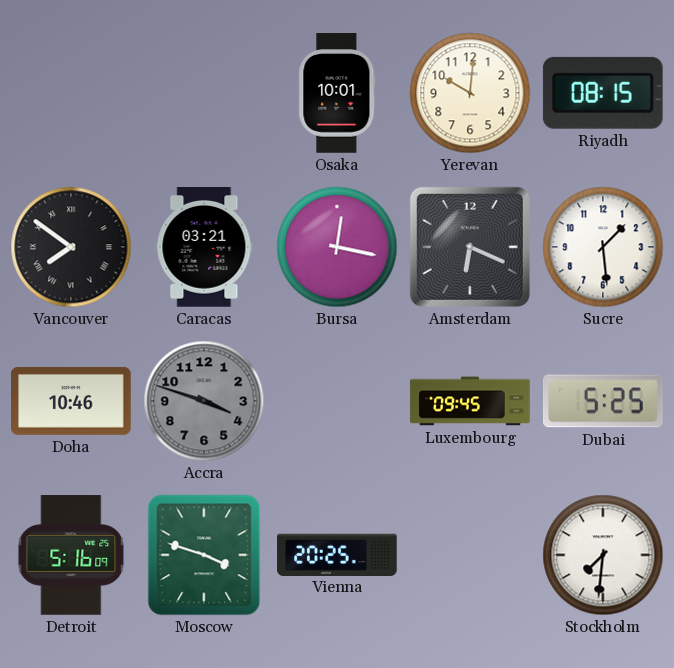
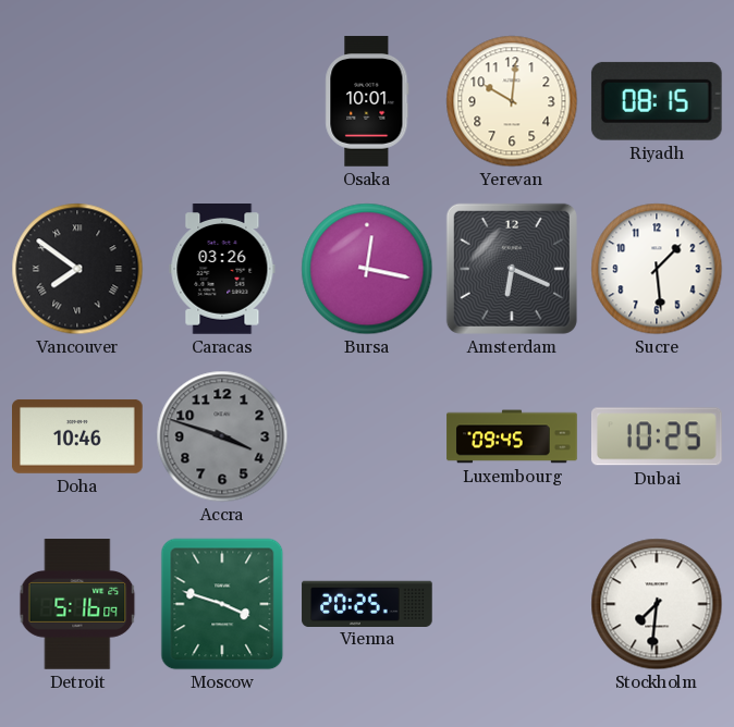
Caracas: 03:21 -> 03:26 (222, 269)
Dubai: 5:25 -> 10:25 (657, 436)
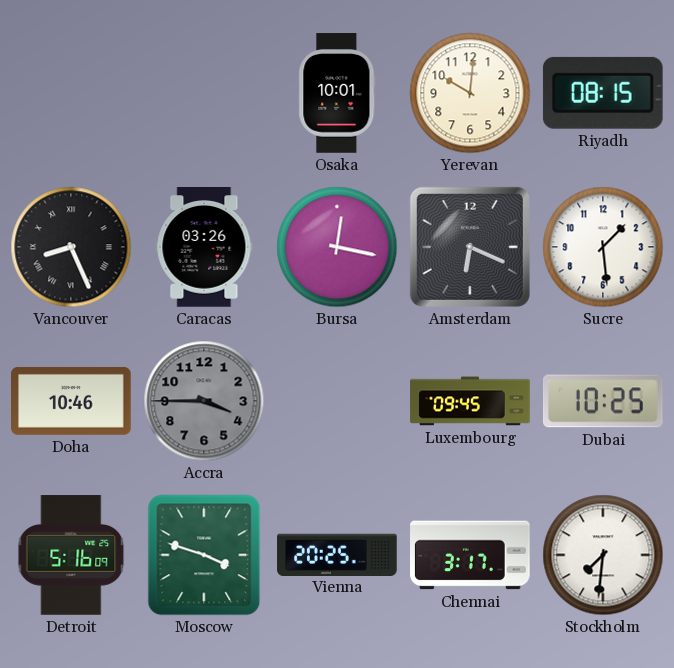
Vancouver: 7:51 -> 8:26 (71, 247)
Accra: 3:48 -> 3:45 (204, 401)
Chennai: none -> 3:17 (470, 555)
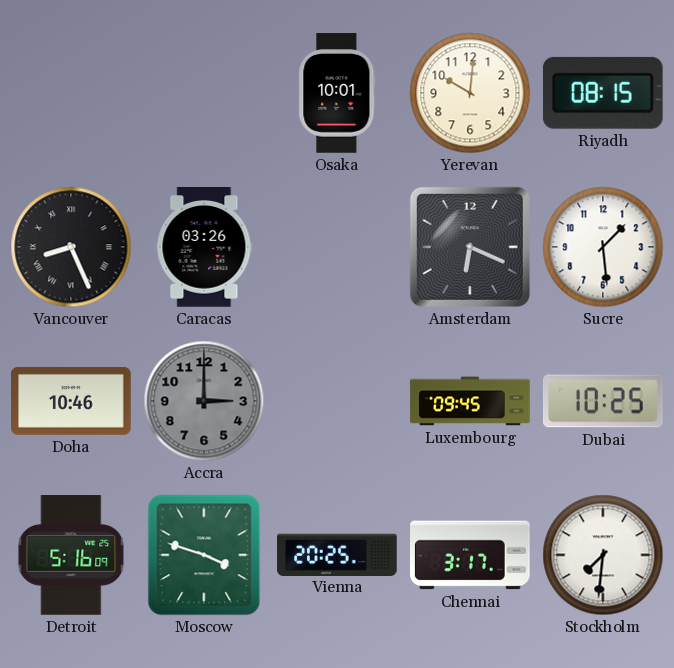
Bursa: 12:17 -> none (337, 247)
Accra: 3:45 -> 3:00 (204, 401)
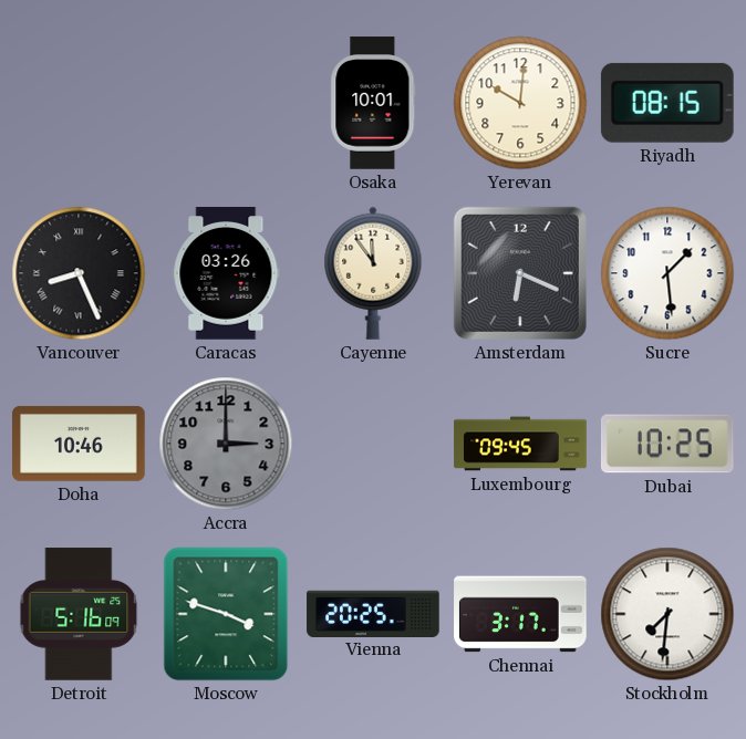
Cayenne: none -> 11:54 (373, 273)
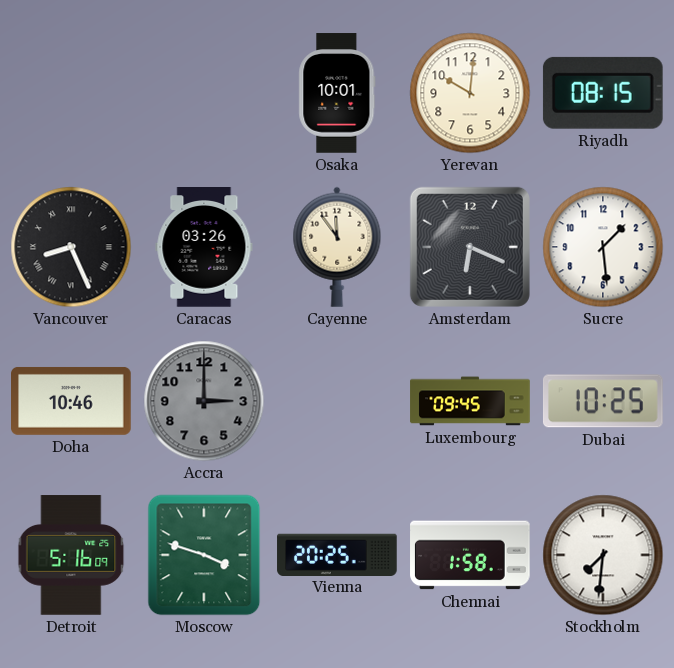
Chennai: 3:17 -> 1:58 (470, 555)
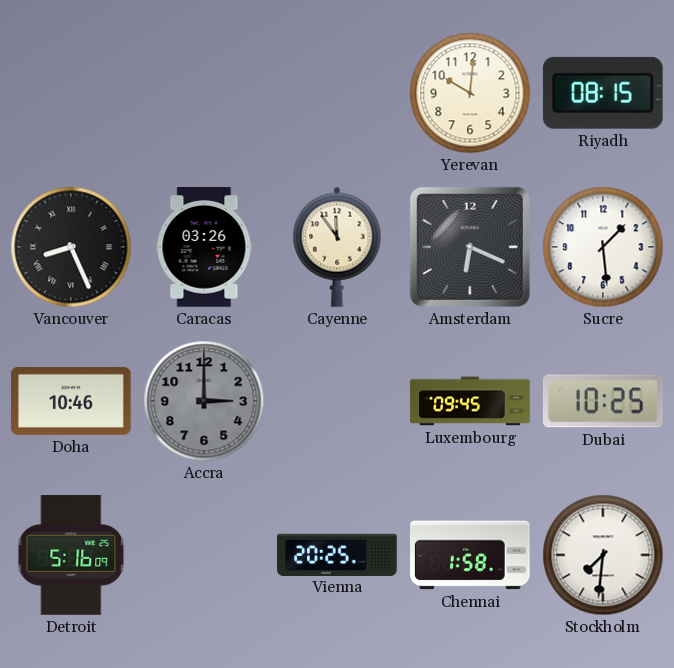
Osaka: 10:01 -> none (337, 93)
Moscow: 3:48 -> none (204, 555)
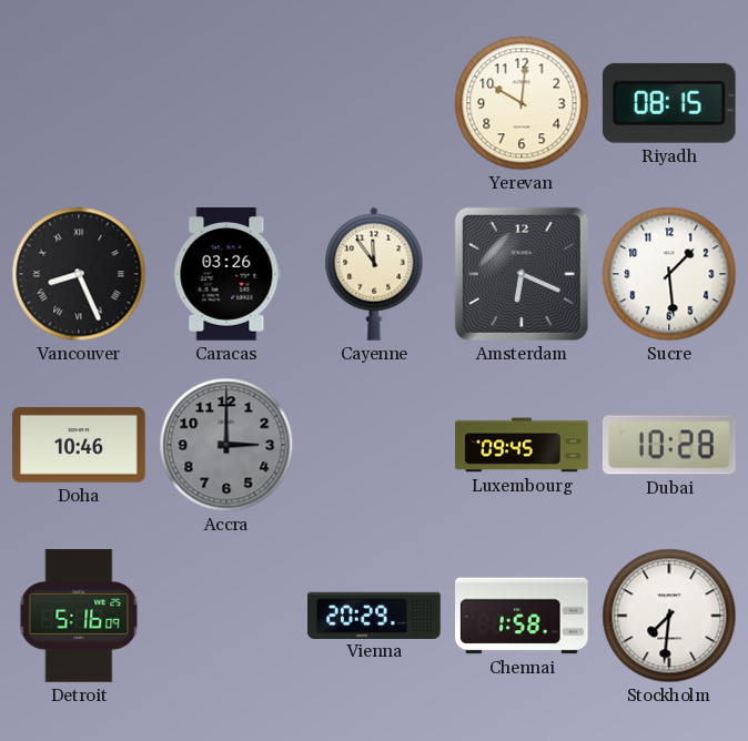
Dubai: 10:25 -> 10:28 (669, 445)
Vienna: 20:25 -> 20:29 (374, 615)
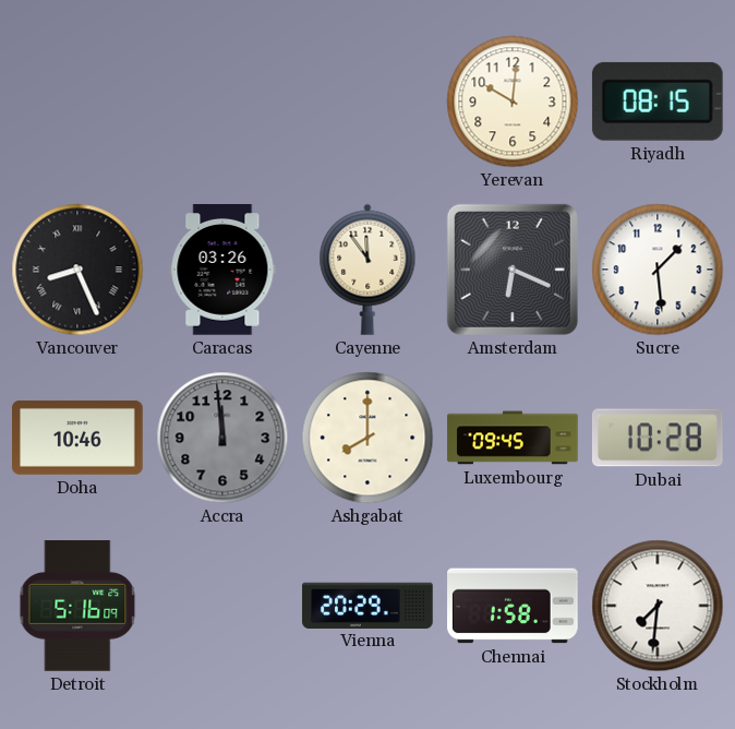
Accra: 3:00 -> 11:59 (222, 438)
Ashgabat: none -> 8:00 (367, 438)
